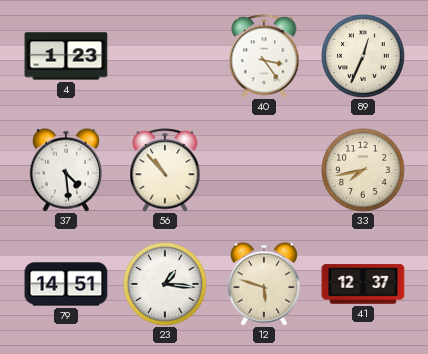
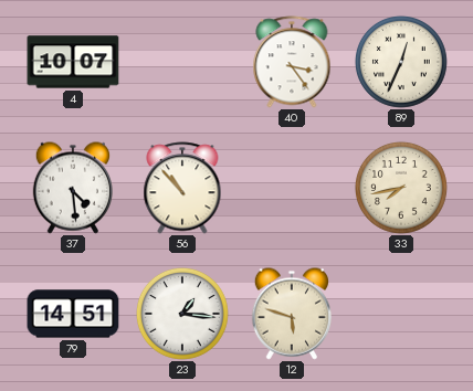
4: 1:23 -> 10:07 (73, 62)
41: 12:37 -> none (363, 284)
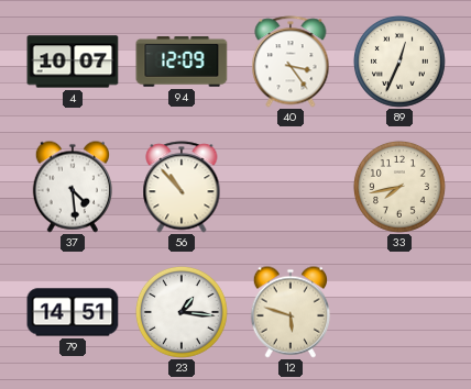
94: none -> 12:09 (182, 62)
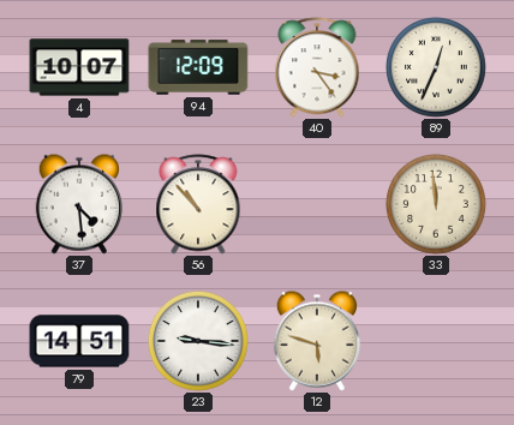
33: 7:43 -> 11:59 (436, 204)
23: 1:16 -> 9:16 (198, 341)
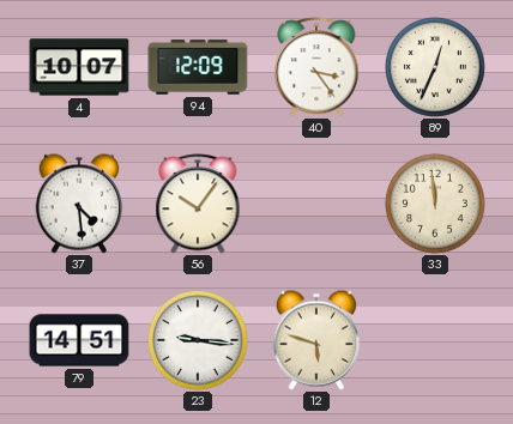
56: 10:53 -> 10:06 (198, 204)
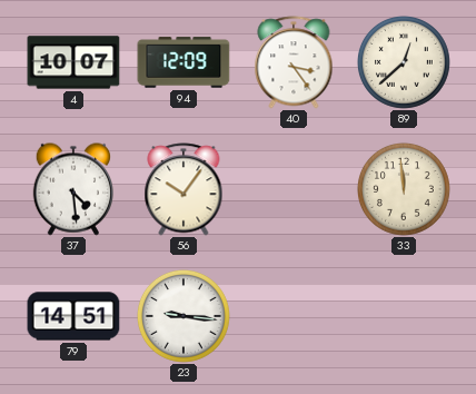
89: 12:34 -> 12:38 (404, 62)
12: 5:48 -> none (315, 340)
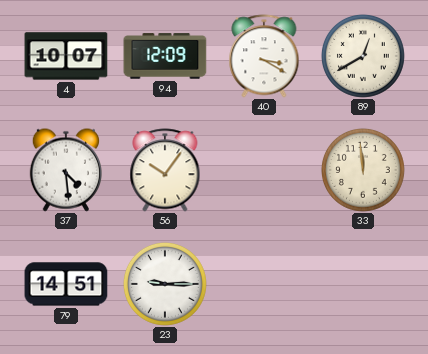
40: 3:24 -> 3:20 (264, 56)
89: 12:38 -> 12:40 (363, 56)
23: 9:16 -> 9:15 (165, 284)
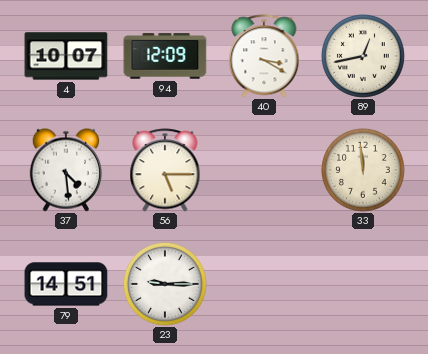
89: 12:40 -> 12:43 (363, 56)
56: 10:06 -> 5:15 (165, 170)
